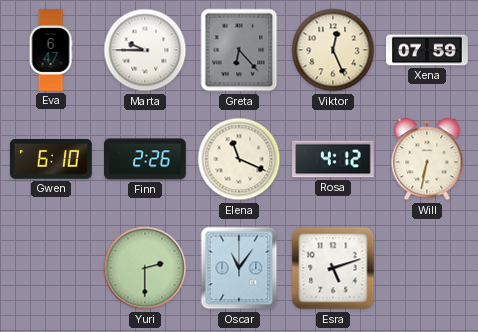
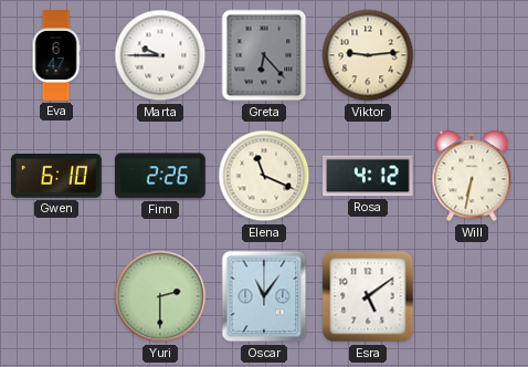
Viktor: 12:26 -> 9:14 (368, 55)
Xena: 07:59 -> none (428, 50)
Esra: 5:12 -> 5:09 (368, 296)
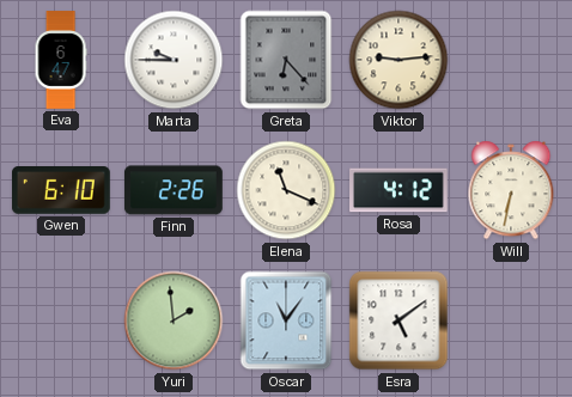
Yuri: 2:30 -> 1:59 (174, 320)
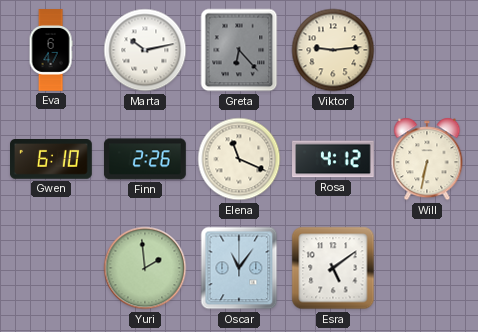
Marta: 9:45 -> 10:13 (145, 50)
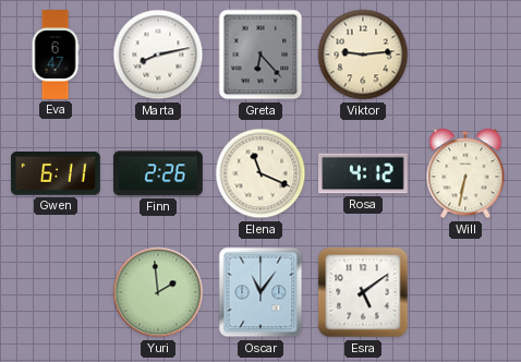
Marta: 10:13 -> 8:13 (158, 55)
Gwen: 6:10 -> 6:11 (57, 173)
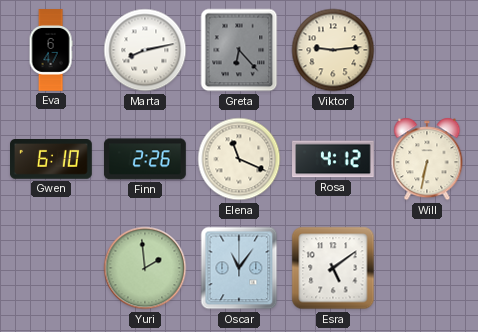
Gwen: 6:11 -> 6:10 (52, 159)
